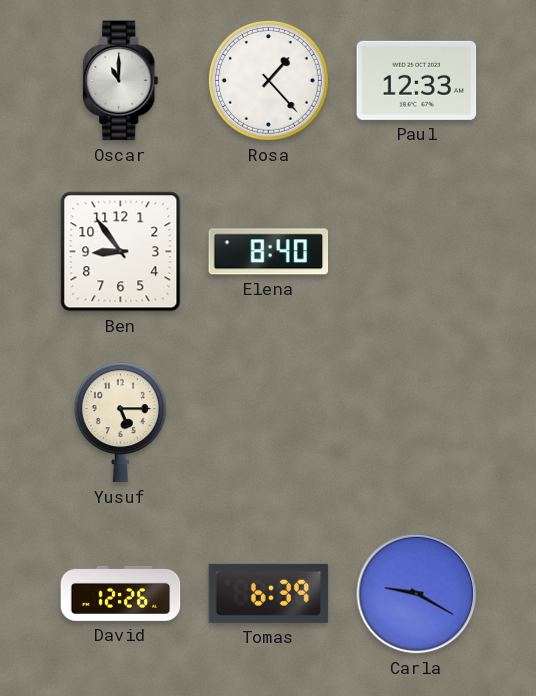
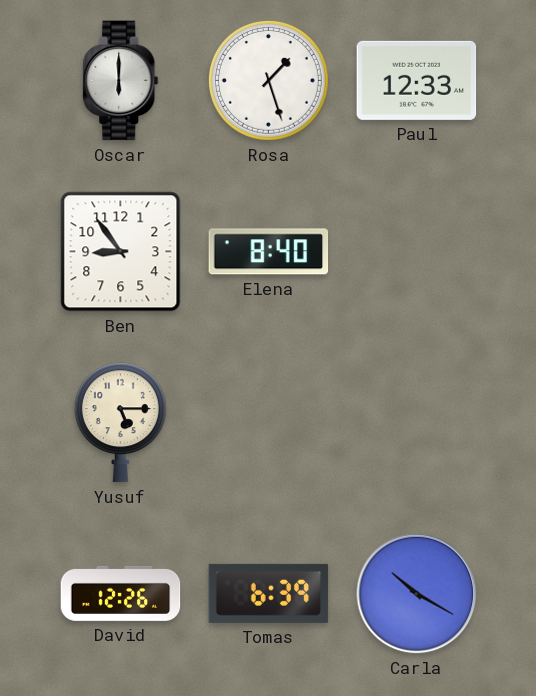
Oscar: 11:00 -> 6:00 (121, 81)
Rosa: 1:23 -> 1:27 (268, 80)
Carla: 9:20 -> 10:20 (417, 594)
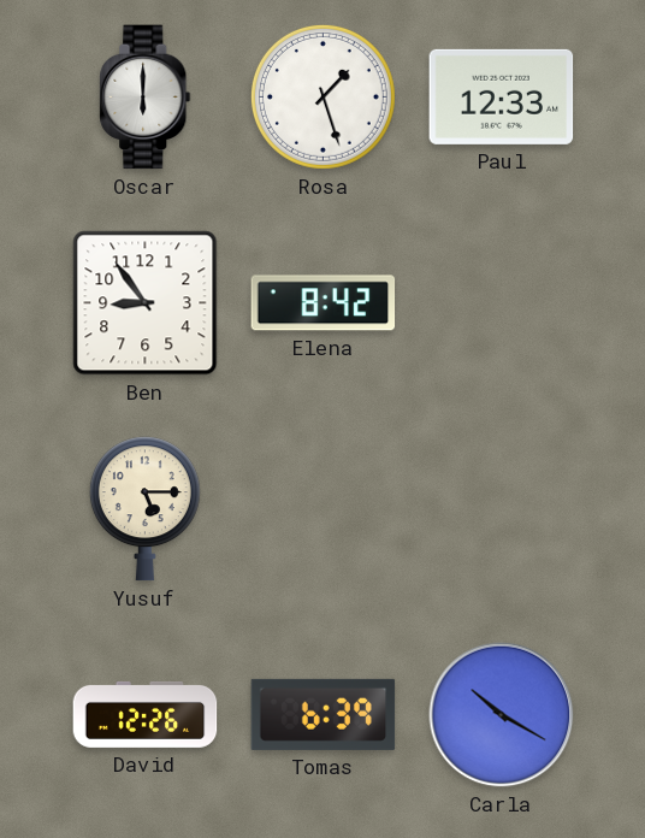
Elena: 8:40 -> 8:42 (324, 303)
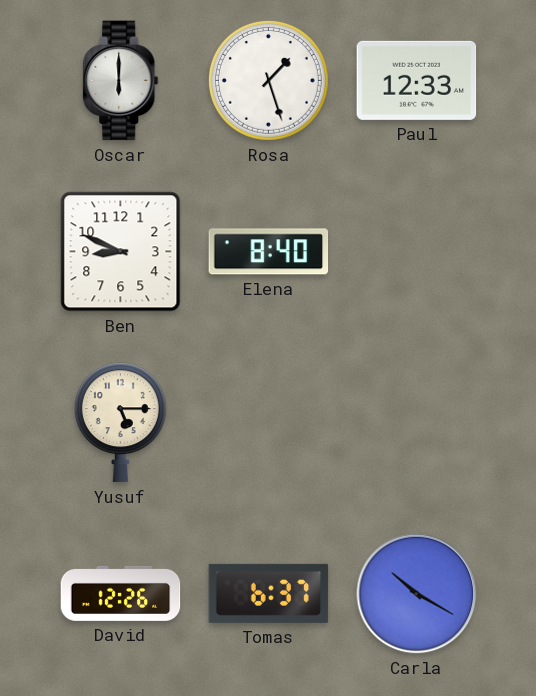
Ben: 8:54 -> 8:49 (121, 252)
Elena: 8:42 -> 8:40 (269, 252)
Tomas: 6:39 -> 6:37 (269, 593)
